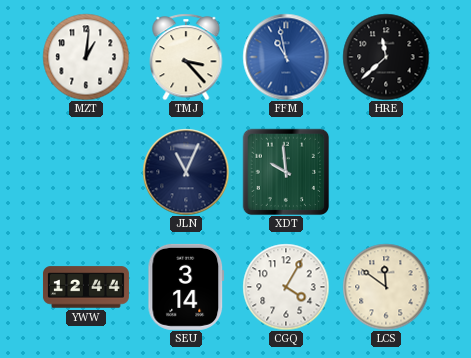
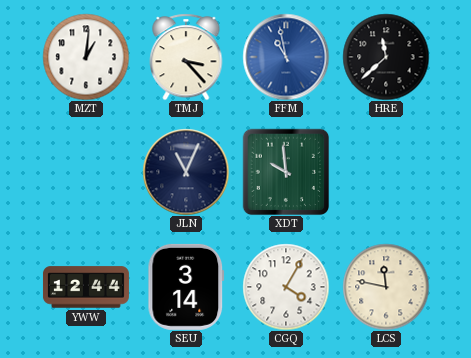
LCS: 11:51 -> 11:47 (386, 287)
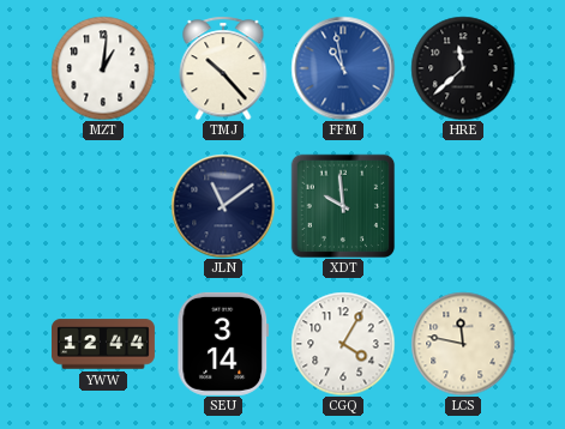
TMJ: 3:23 -> 10:23 (223, 68)
JLN: 11:04 -> 11:09 (223, 206)
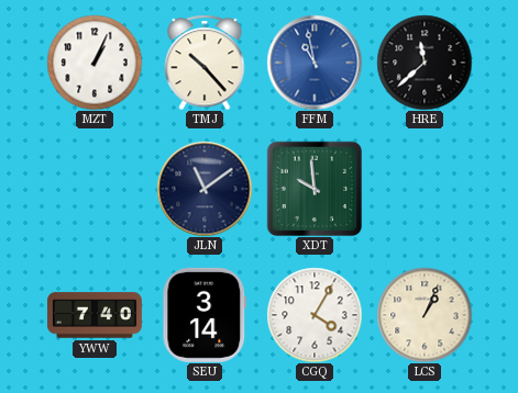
MZT: 1:01 -> 1:04 (95, 63)
YWW: 12:44 -> 7:40 (95, 315)
LCS: 11:47 -> 1:04 (425, 315)
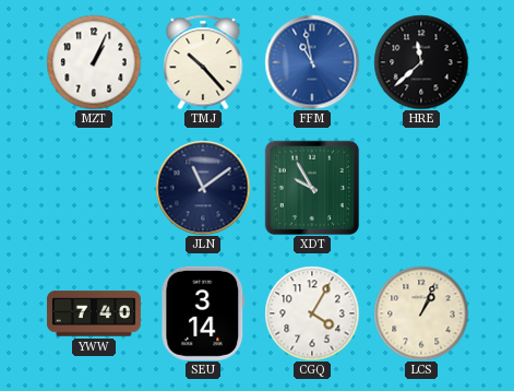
XDT: 9:59 -> 9:55 (312, 188)
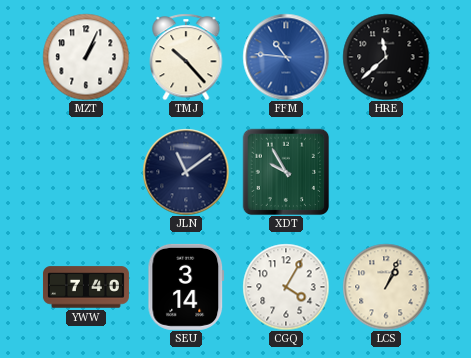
FFM: 10:58 -> 10:46 (286, 57)
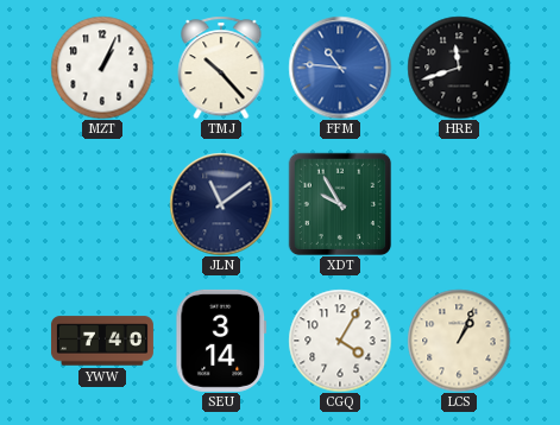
HRE: 11:38 -> 11:42 (459, 68)
